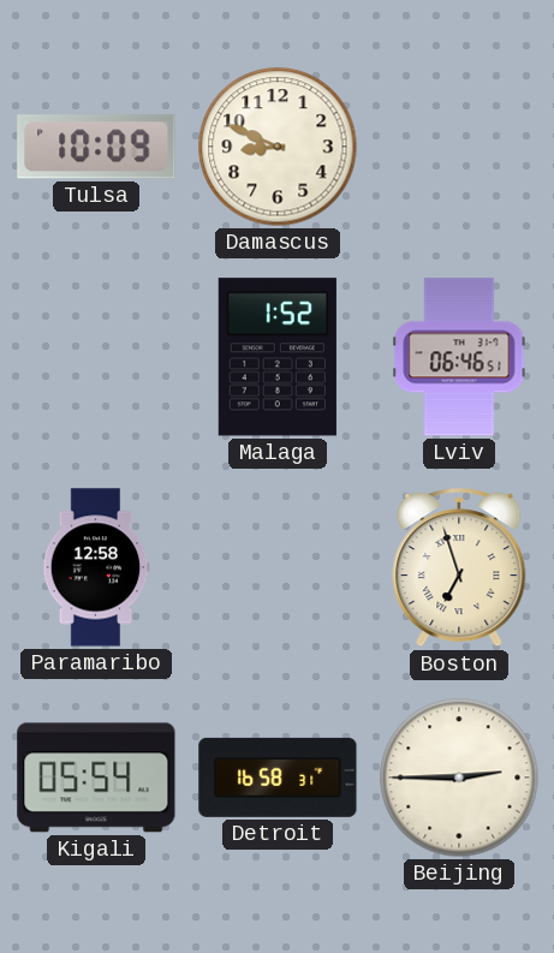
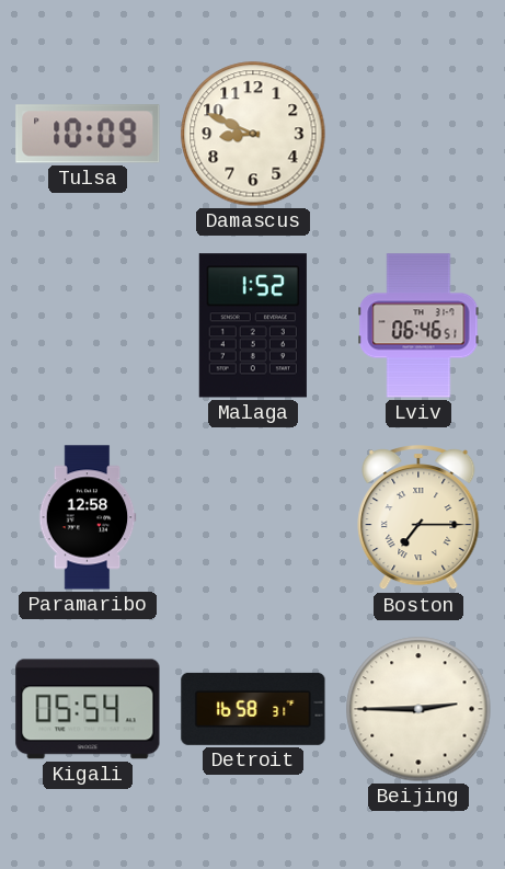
Boston: 6:57 -> 7:15 (418, 518)
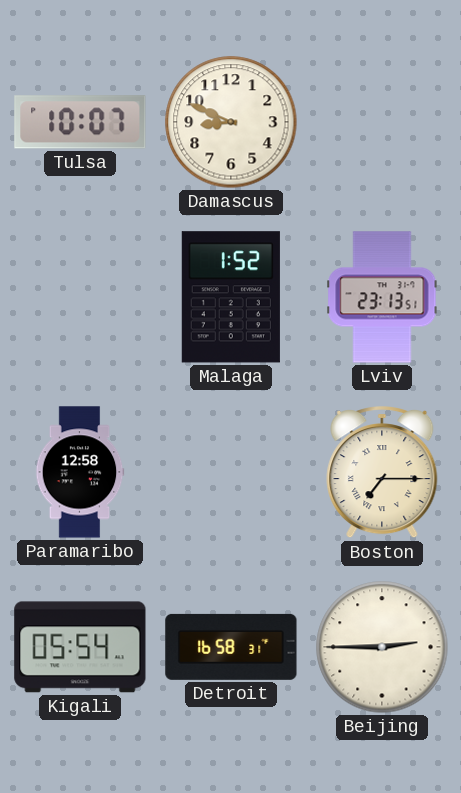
Tulsa: 10:09 -> 10:07 (80, 122)
Lviv: 06:46 -> 23:13 (382, 297)
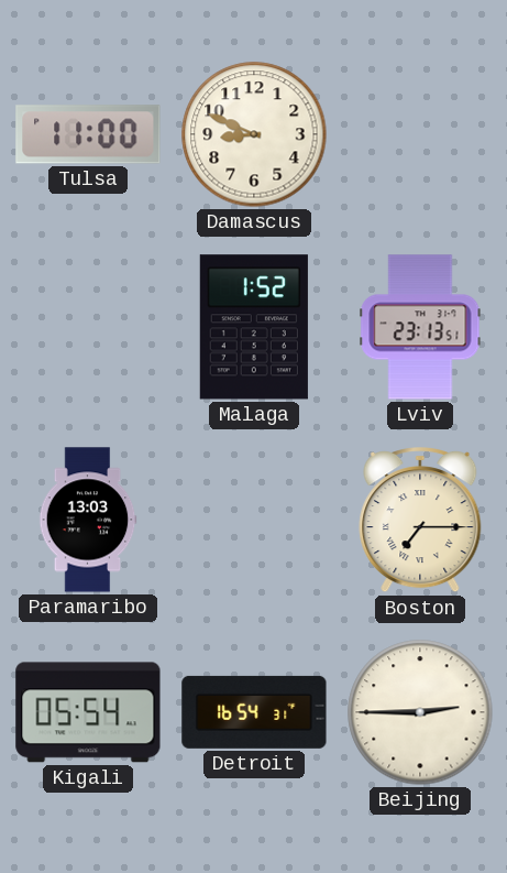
Tulsa: 10:07 -> 11:00 (88, 134)
Paramaribo: 12:58 -> 13:03 (88, 520)
Detroit: 16:58 -> 16:54 (254, 712)
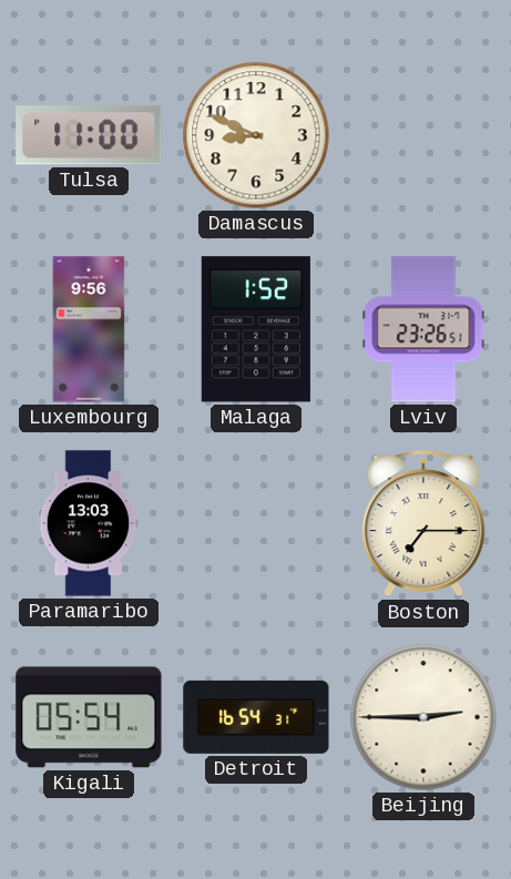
Luxembourg: none -> 9:56 (89, 329)
Lviv: 23:13 -> 23:26 (423, 329)
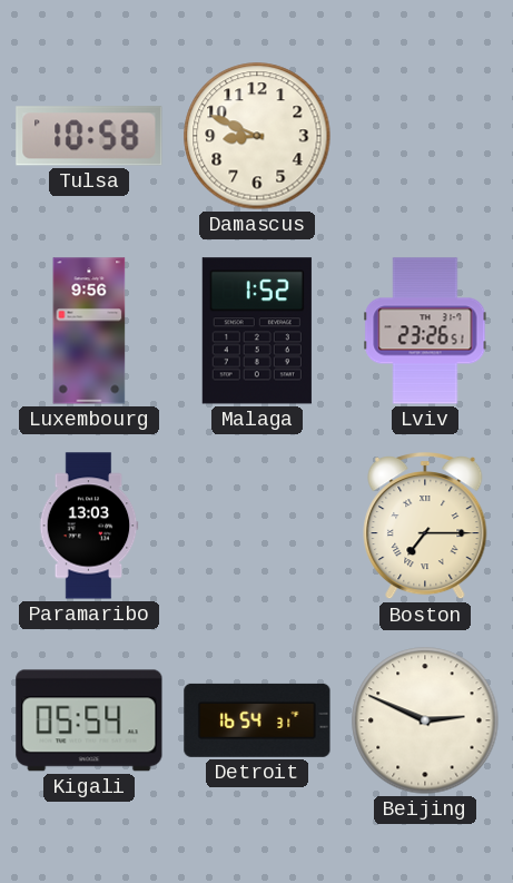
Tulsa: 11:00 -> 10:58 (89, 136)
Beijing: 2:45 -> 2:49 (425, 720)
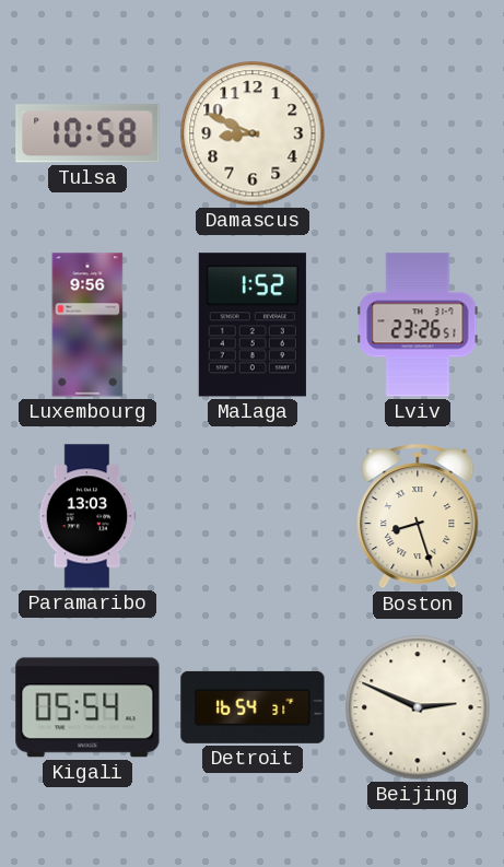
Boston: 7:15 -> 8:27 (418, 517)
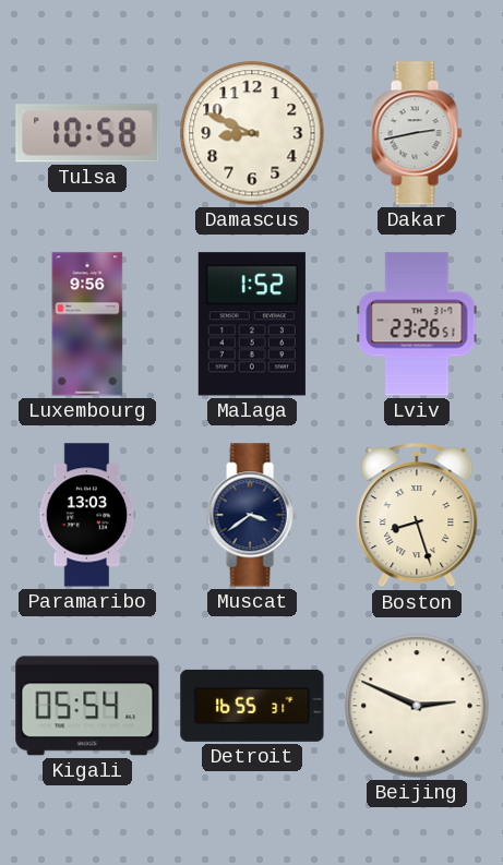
Dakar: none -> 2:43 (417, 133)
Muscat: none -> 3:39 (252, 515)
Detroit: 16:54 -> 16:55 (252, 706)
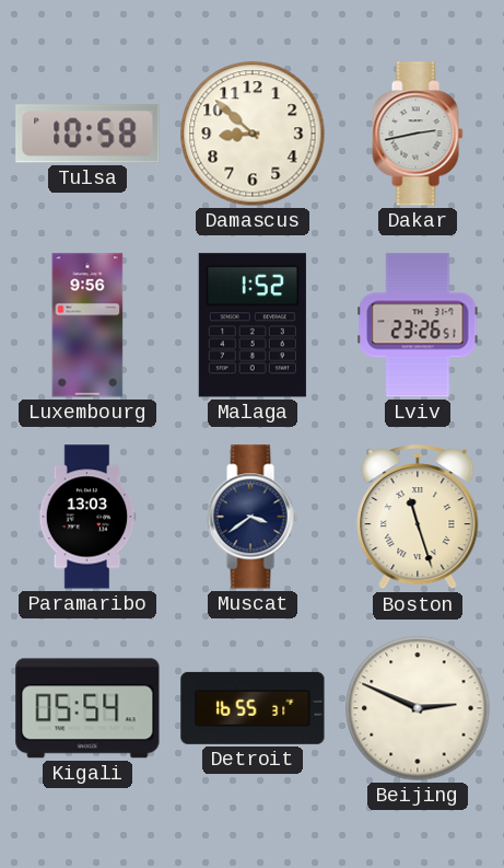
Damascus: 8:49 -> 8:52 (253, 134)
Boston: 8:27 -> 11:27 (418, 518)
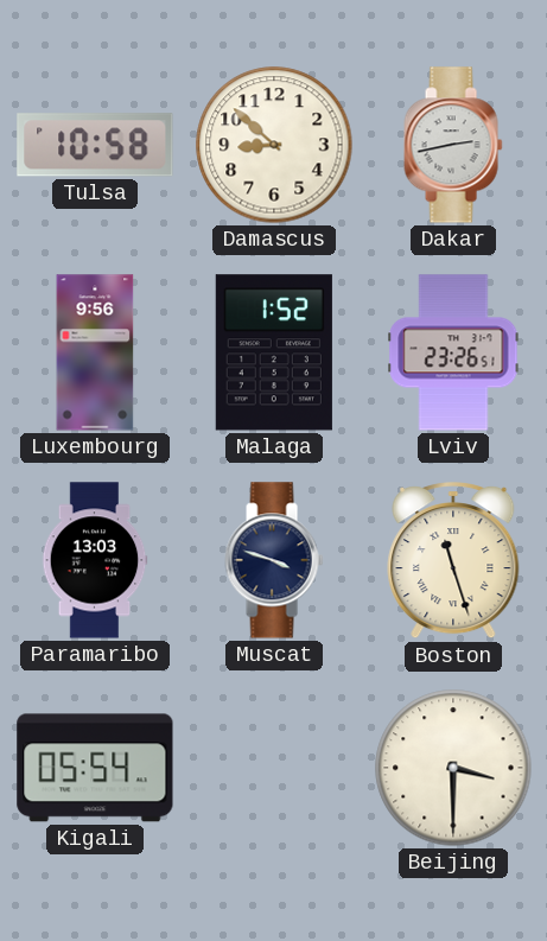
Muscat: 3:39 -> 3:48 (274, 560)
Detroit: 16:55 -> none (253, 708)
Beijing: 2:49 -> 3:30 (453, 768)
